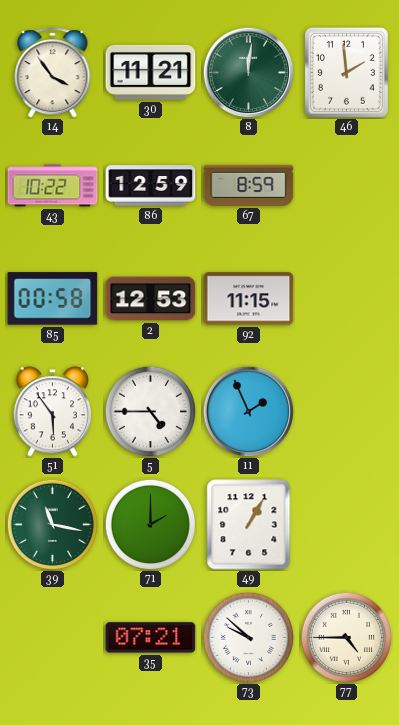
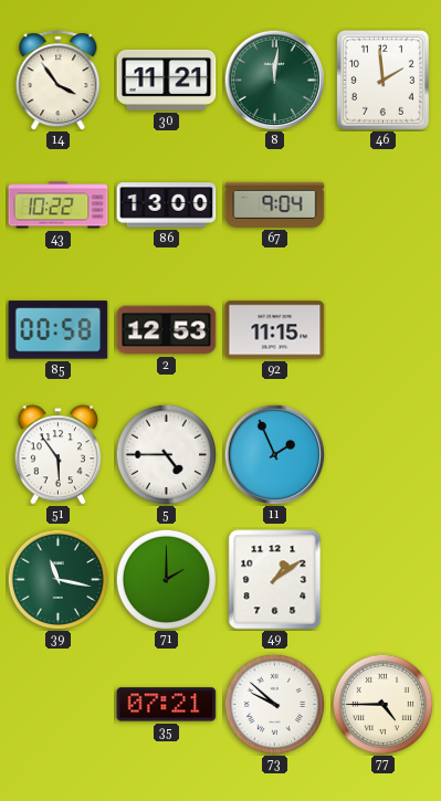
86: 12:59 -> 13:00 (167, 205)
67: 8:59 -> 9:04 (275, 204)
49: 1:05 -> 1:09 (275, 580)
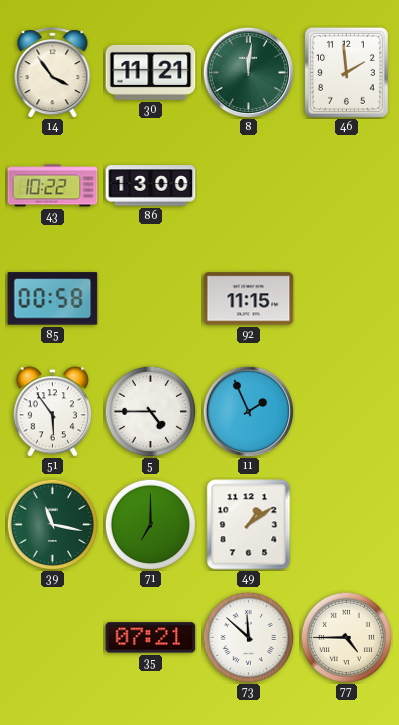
67: 9:04 -> none (275, 204)
2: 12:53 -> none (167, 330)
71: 2:00 -> 7:00 (150, 524)
73: 9:52 -> 11:52 (248, 637)
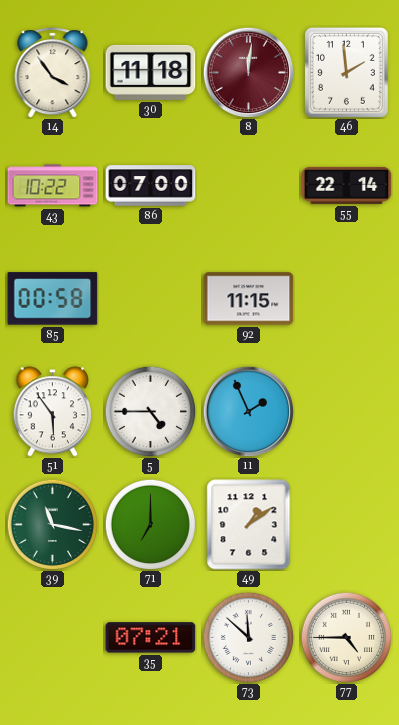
30: 11:21 -> 11:18 (151, 72)
8 dial: green -> burgundy (248, 72)
86: 13:00 -> 07:00 (151, 186)
55: none -> 22:14 (347, 185)
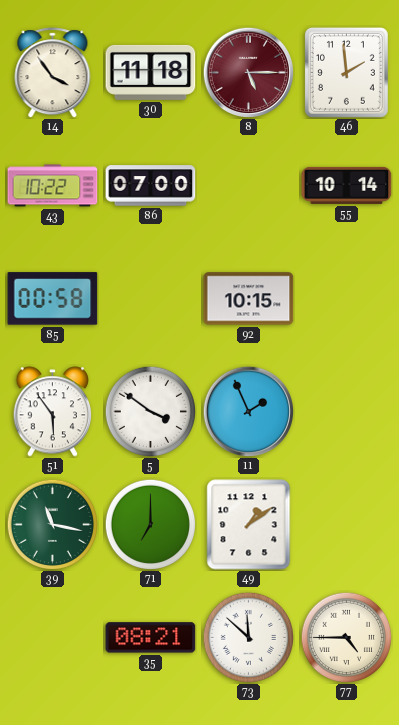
8: 12:01 -> 5:15 (248, 72)
55: 22:14 -> 10:14 (347, 185)
92: 11:15 -> 10:15 (249, 299)
5: 4:45 -> 3:51 (150, 411)
35: 07:21 -> 08:21 (151, 638)
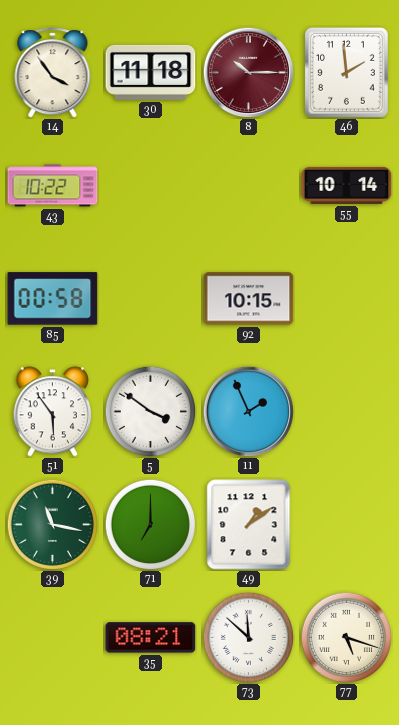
8: 5:15 -> 10:15 (248, 72)
86: 07:00 -> none (151, 186)
77: 4:45 -> 5:18 (346, 637)
